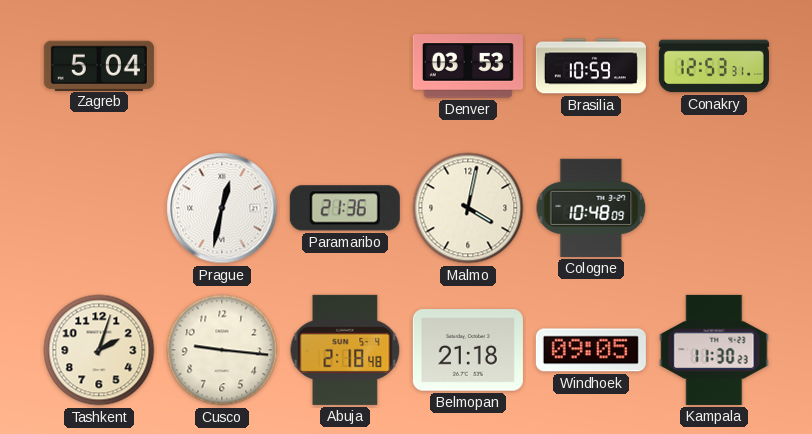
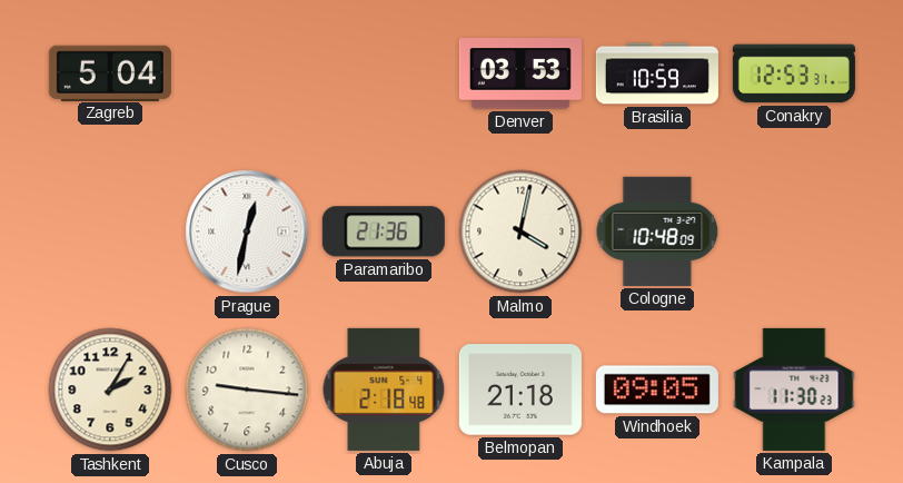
Tashkent: 2:03 -> 2:05 (110, 390)
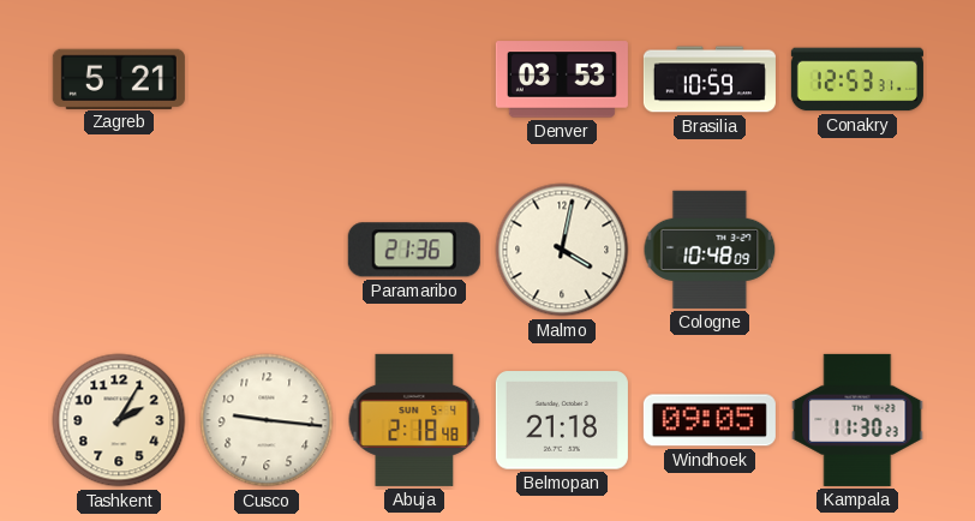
Zagreb: 5:04 -> 5:21 (119, 78)
Prague: 12:32 -> none (247, 231)
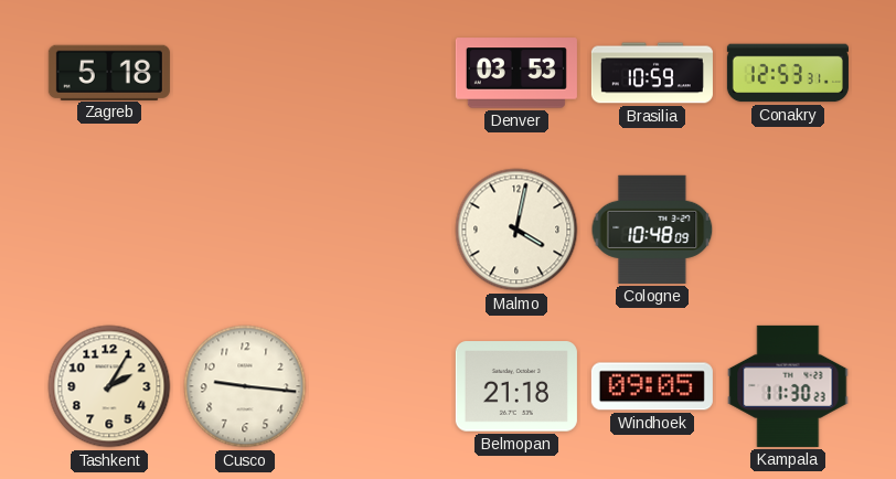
Zagreb: 5:21 -> 5:18 (109, 72)
Paramaribo: 21:36 -> none (414, 250)
Abuja: 2:18 -> none (414, 420)
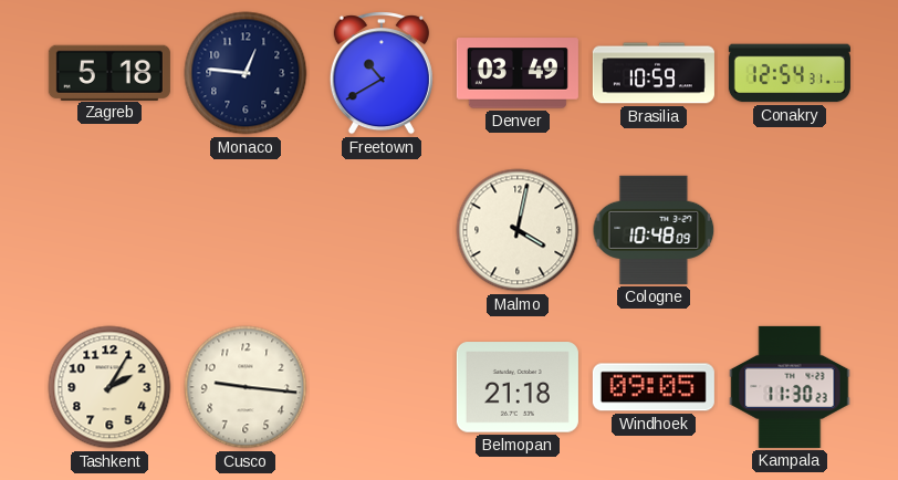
Monaco: none -> 12:46 (246, 73)
Freetown: none -> 10:40 (382, 73)
Denver: 03:53 -> 03:49 (518, 73)
Conakry: 12:53 -> 12:54 (790, 73)
